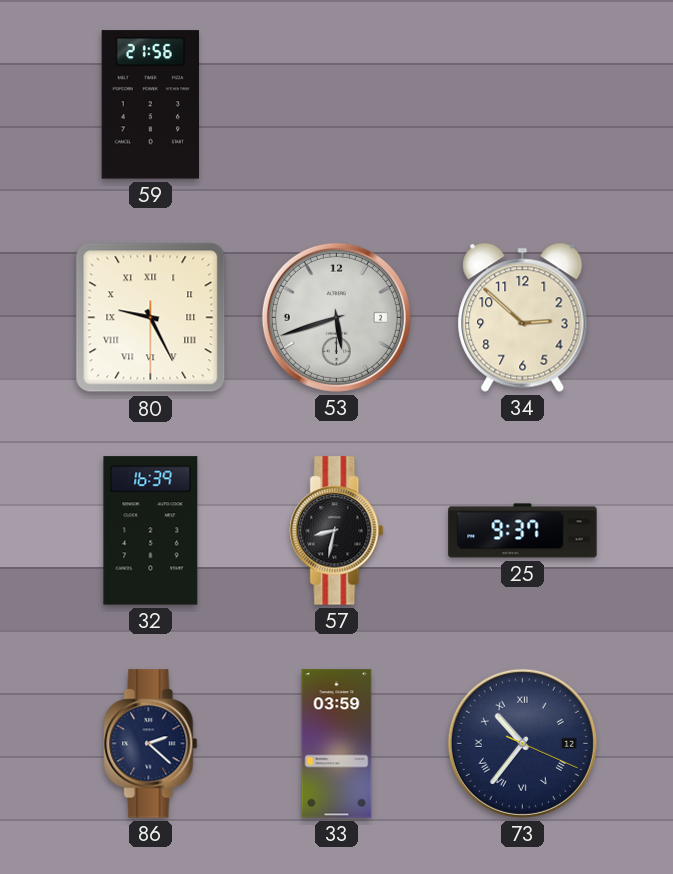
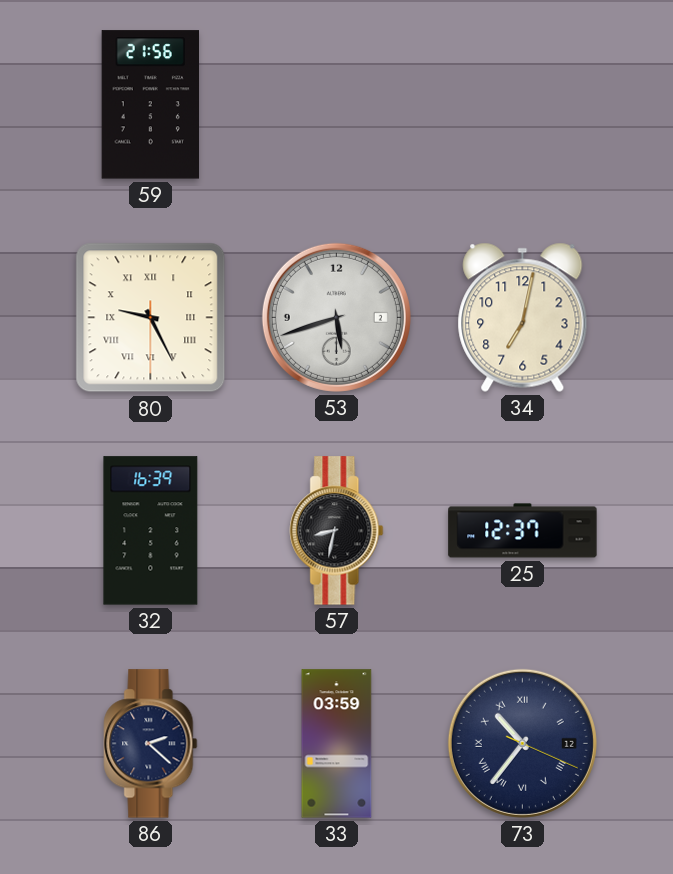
34: 2:52 -> 7:02 (523, 317)
25: 9:37 -> 12:37 (523, 531)
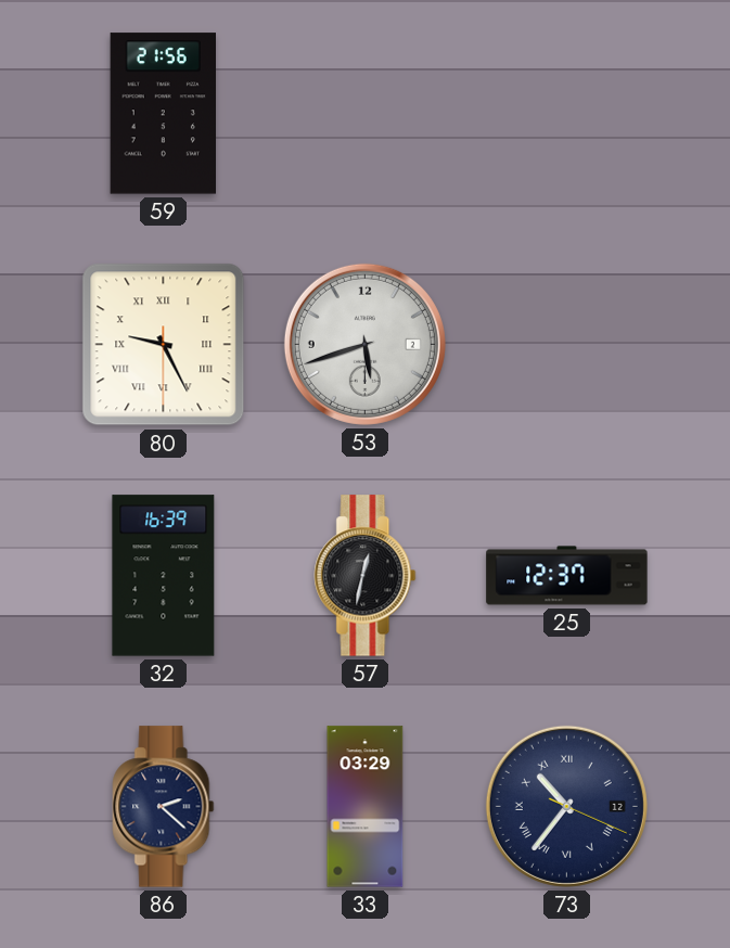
34: 7:02 -> none (523, 317)
57: 8:32 -> 12:32 (366, 576)
33: 03:59 -> 03:29 (366, 807)
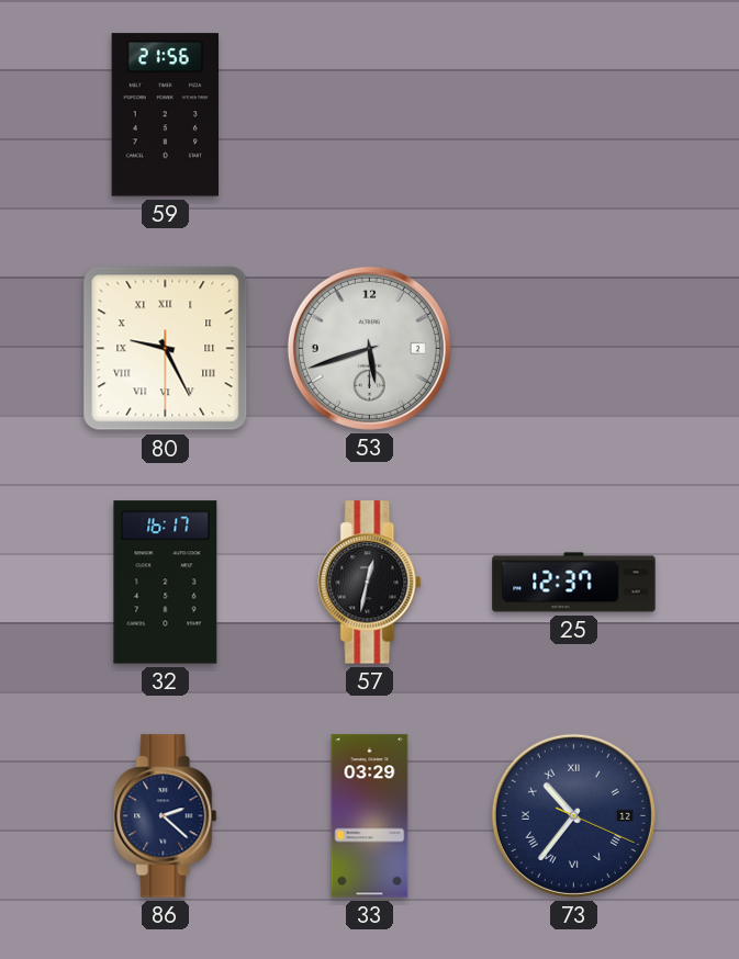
32: 16:39 -> 16:17 (166, 583)
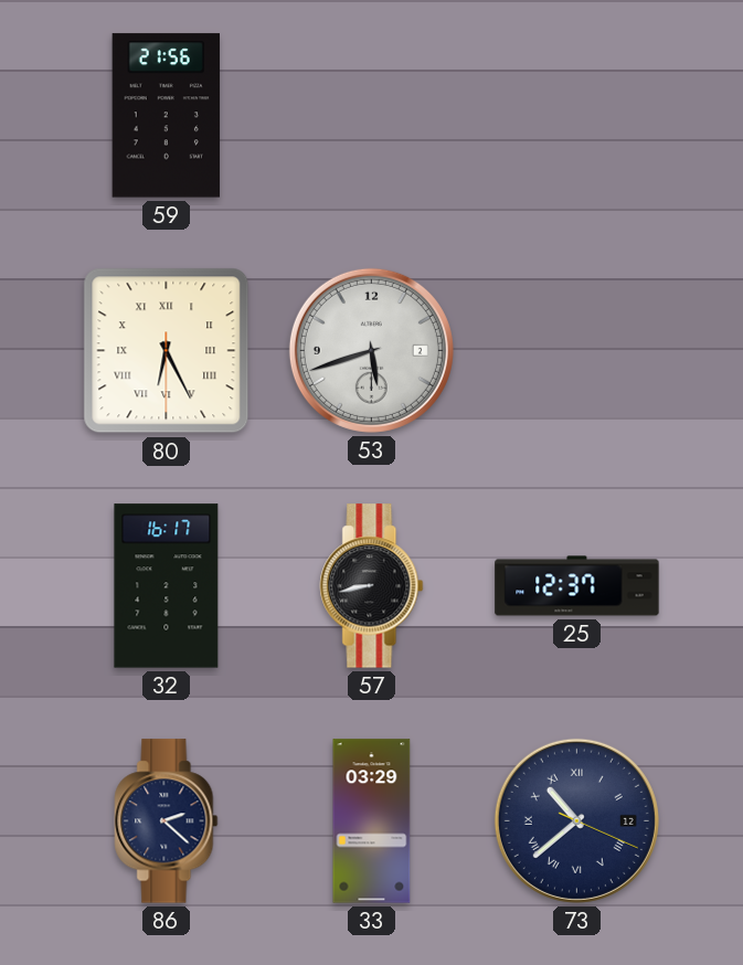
80: 9:25 -> 6:25 (167, 351)
57: 12:32 -> 8:43 (372, 586)
73: 10:36 -> 10:38 (576, 820)
